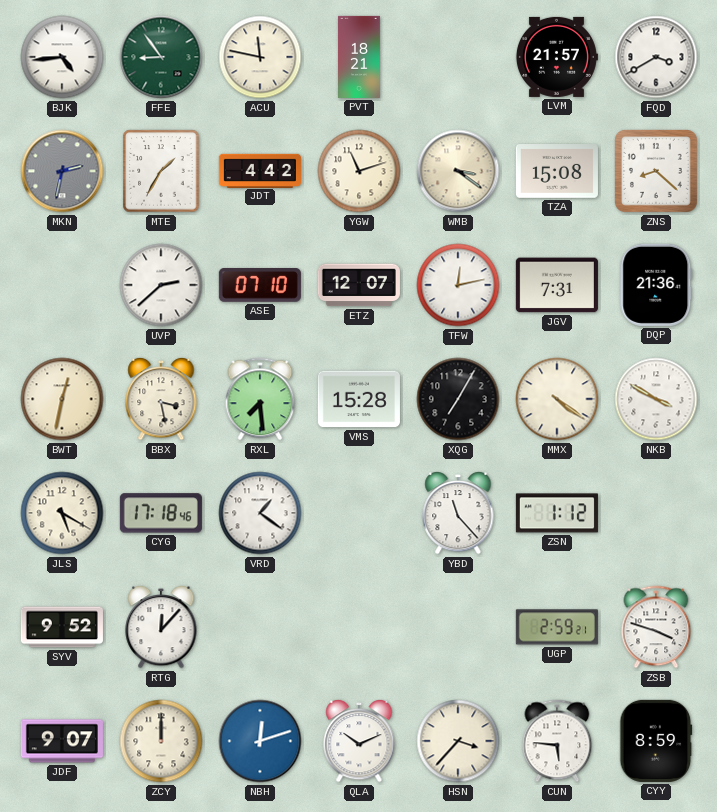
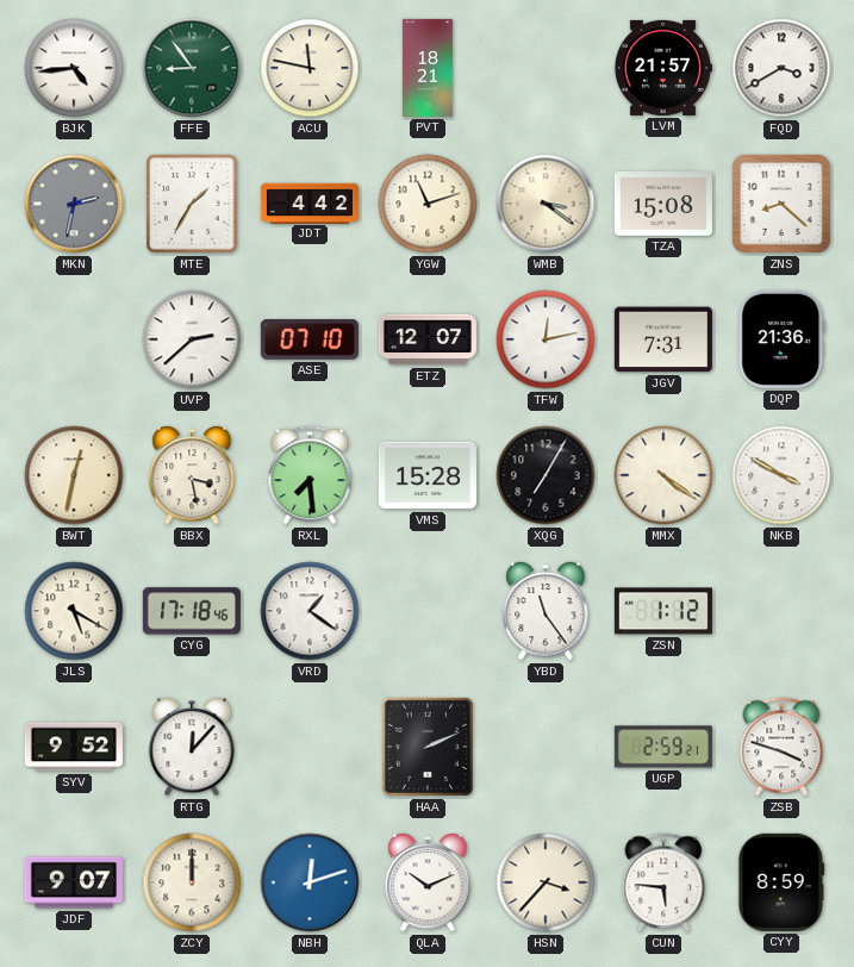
YBD: 11:23 -> 11:24 (546, 611)
HAA: none -> 2:11 (428, 747)
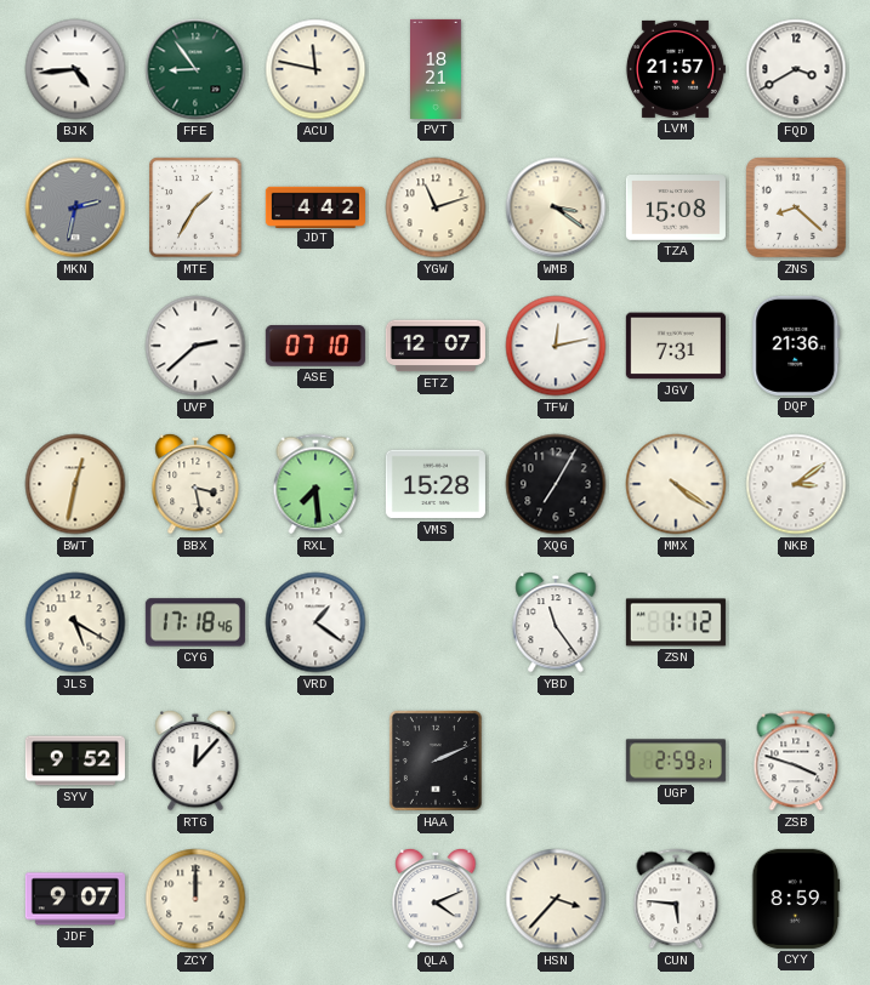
NKB: 3:50 -> 3:09 (796, 484)
NBH: 12:12 -> none (310, 882)
QLA: 10:11 -> 4:11 (436, 899)
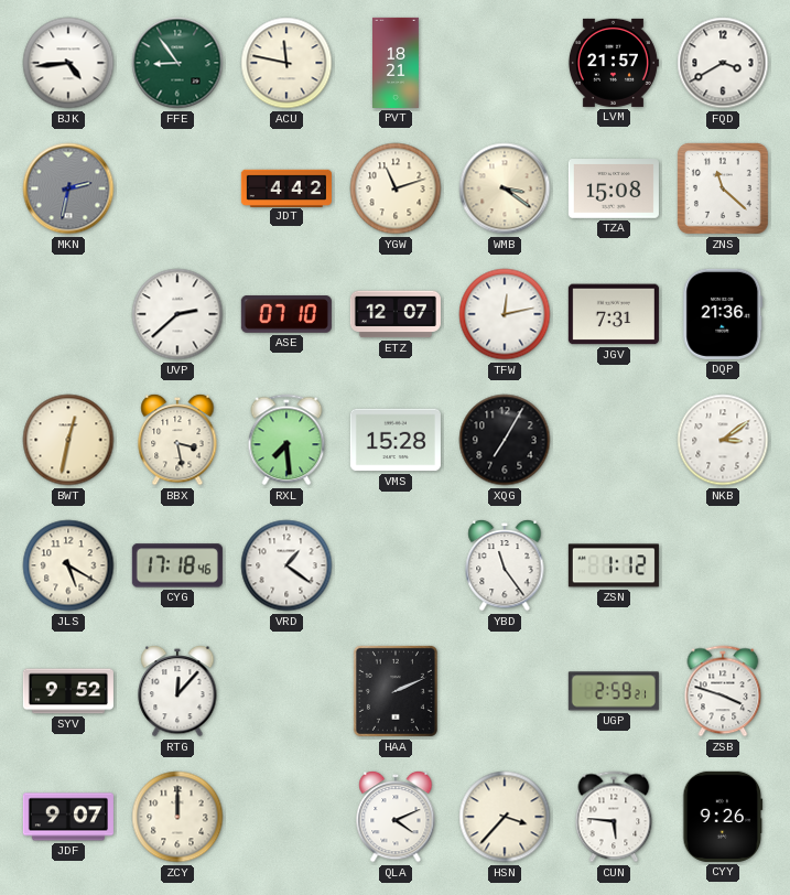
MTE: 1:35 -> none (195, 207)
ZNS: 8:22 -> 11:22 (724, 190)
MMX: 4:21 -> none (676, 484)
CYY: 8:59 -> 9:26 (723, 817)
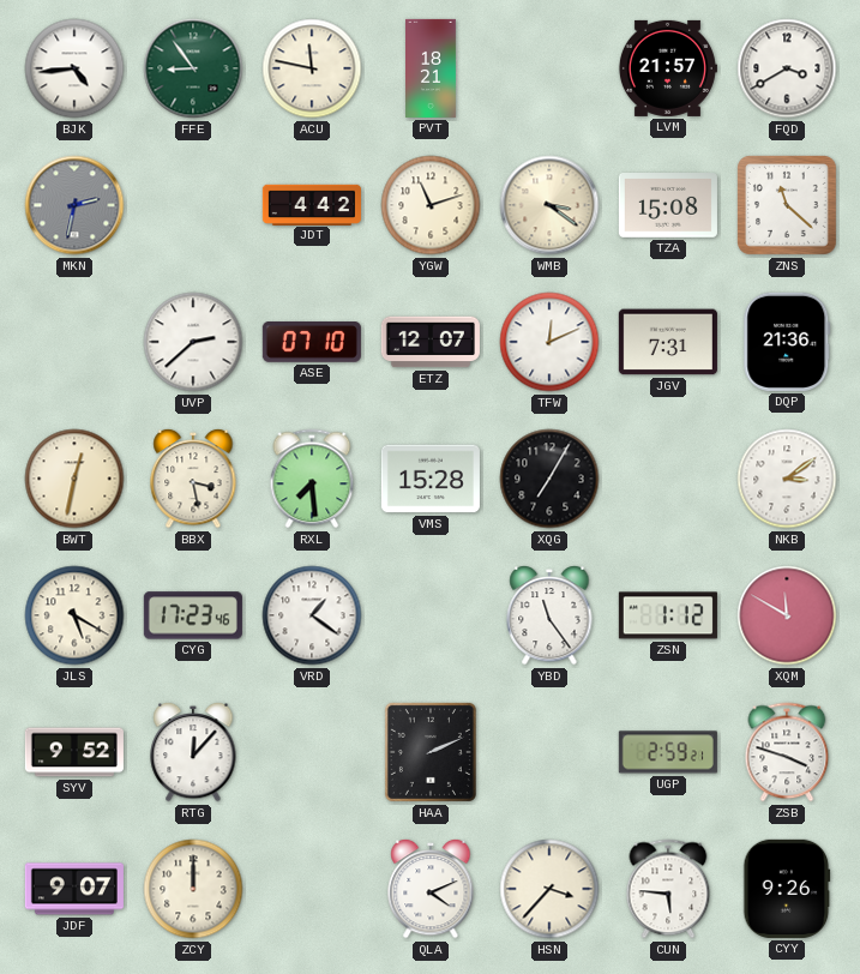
TFW: 12:13 -> 12:11 (549, 342)
CYG: 17:18 -> 17:23 (193, 615)
XQM: none -> 11:50 (787, 615)
